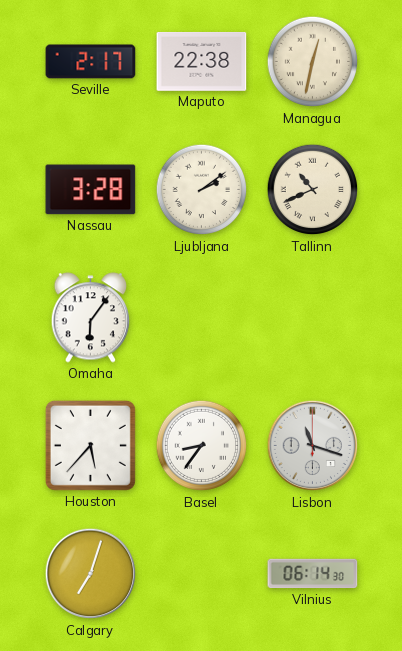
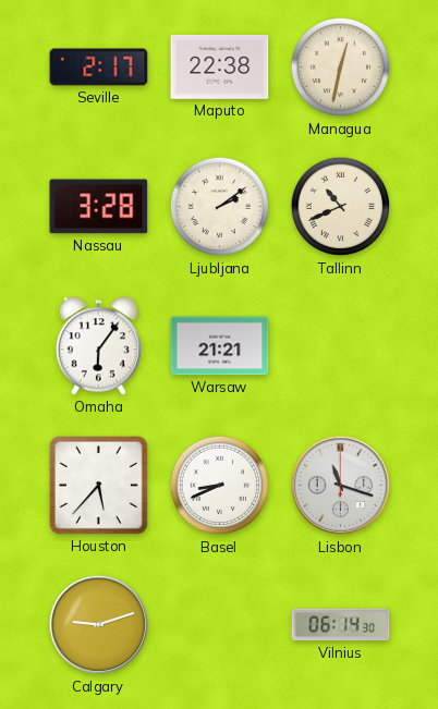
Warsaw: none -> 21:21 (220, 346)
Basel: 8:36 -> 8:41 (220, 486)
Calgary: 7:03 -> 9:12 (99, 625)
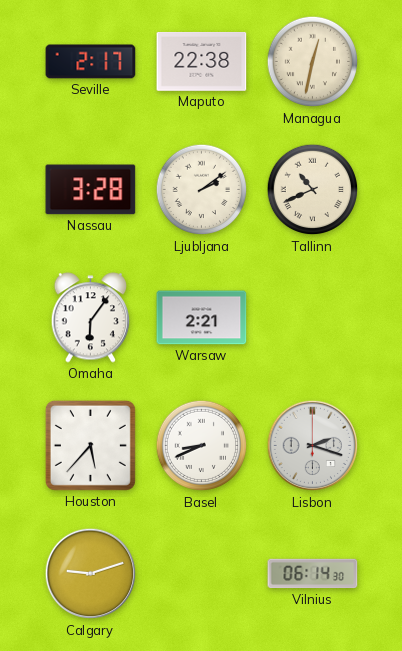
Warsaw: 21:21 -> 2:21 (202, 318)
Lisbon: 11:18 -> 2:18 (313, 446)
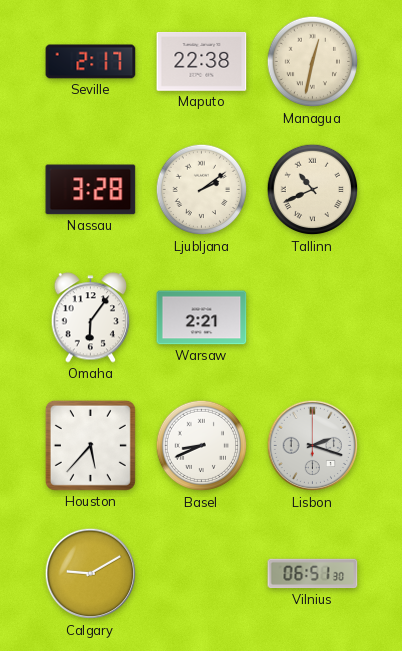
Calgary: 9:12 -> 9:10 (91, 574)
Vilnius: 06:14 -> 06:51 (313, 574)
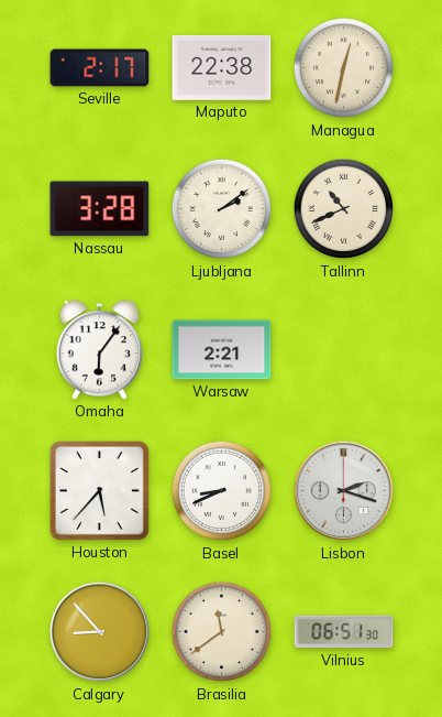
Calgary: 9:10 -> 8:53 (100, 632)
Brasilia: none -> 11:39 (222, 632)
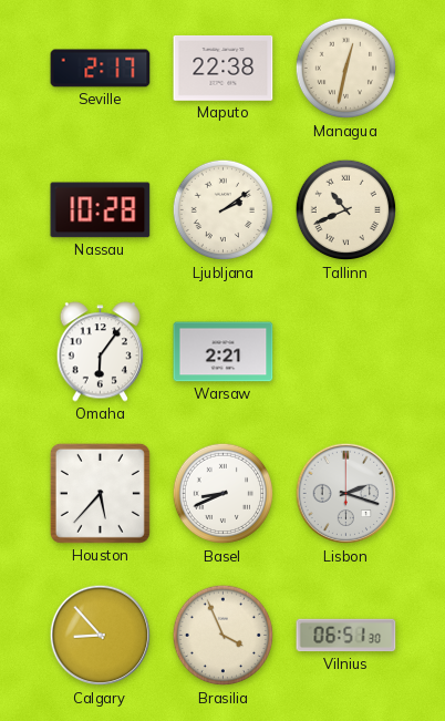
Nassau: 3:28 -> 10:28 (101, 210)
Brasilia: 11:39 -> 3:56 (224, 636)
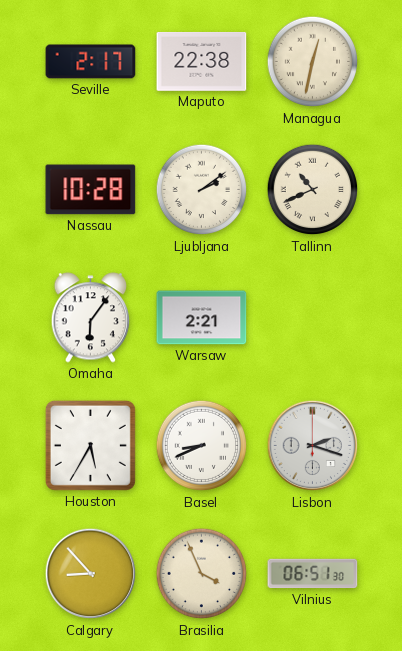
Houston: 5:37 -> 5:35 (90, 445)
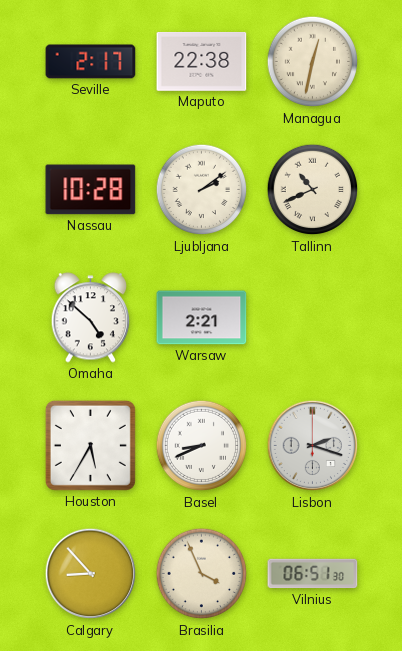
Omaha: 6:06 -> 4:52 (91, 318)
